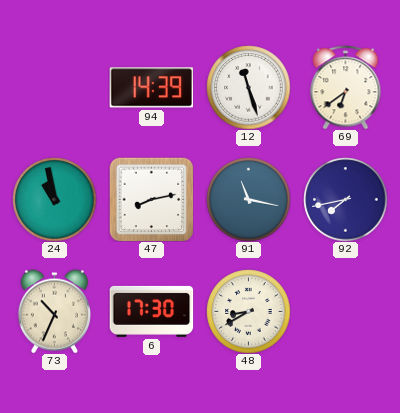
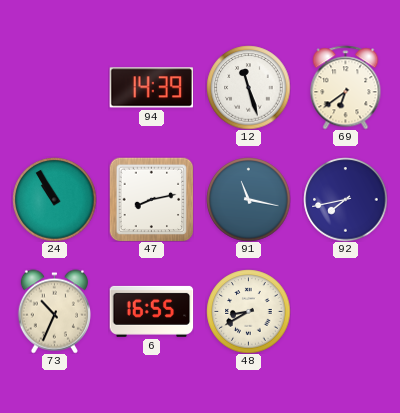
24: 10:58 -> 10:55 (54, 199)
6: 17:30 -> 16:55 (151, 311)
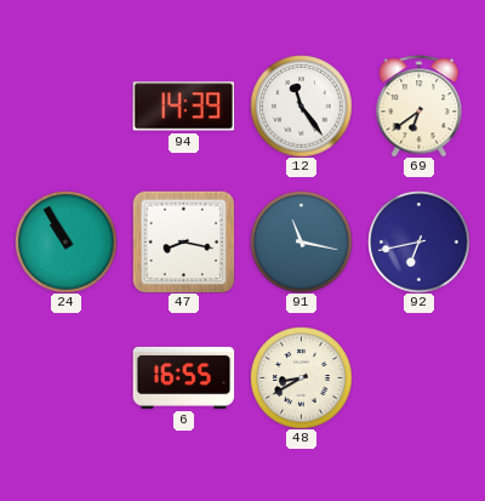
12: 11:27 -> 11:24 (301, 106)
47: 8:13 -> 8:17 (183, 241)
92: 7:43 -> 6:43 (418, 241)
73: 10:34 -> none (54, 311)
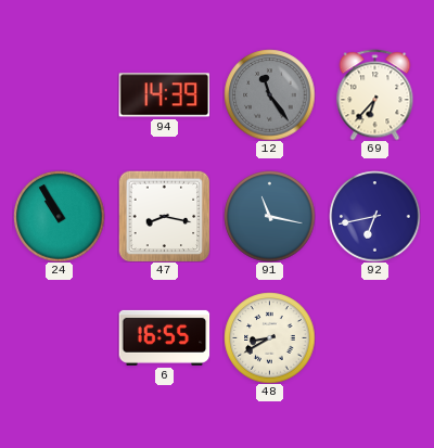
12 dial: white -> grey (269, 94)
69: 6:39 -> 6:37 (375, 94)
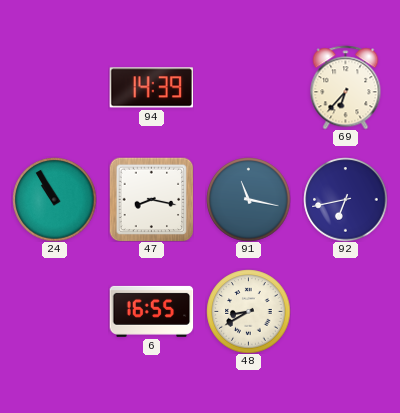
12: 11:24 -> none (269, 94)
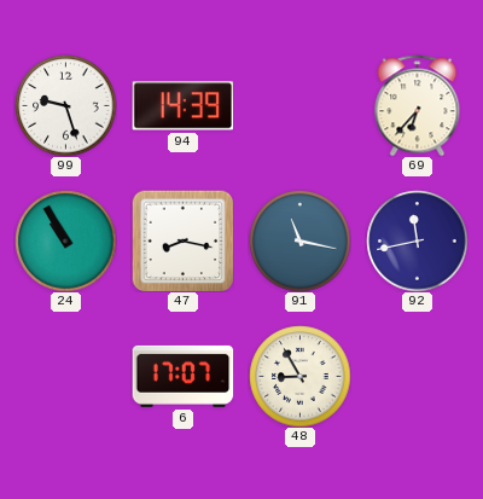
99: none -> 9:27 (65, 105)
92: 6:43 -> 11:43 (417, 240)
6: 16:55 -> 17:07 (182, 376)
48: 8:40 -> 8:55 (299, 376)
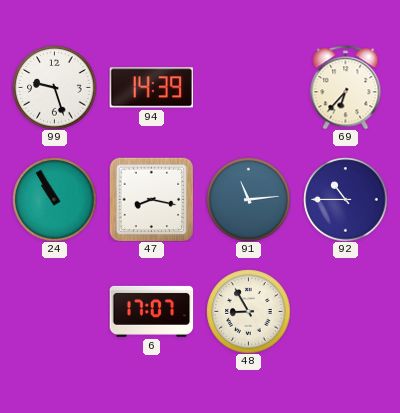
91: 11:17 -> 11:14 (248, 199)
92: 11:43 -> 10:45 (345, 199)
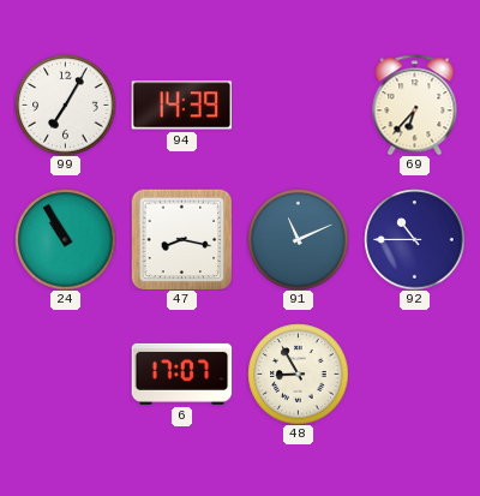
99: 9:27 -> 7:05 (65, 104)
91: 11:14 -> 11:11 (298, 239)
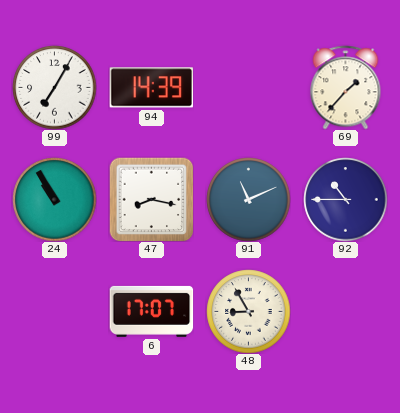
69: 6:37 -> 1:37 (346, 87)
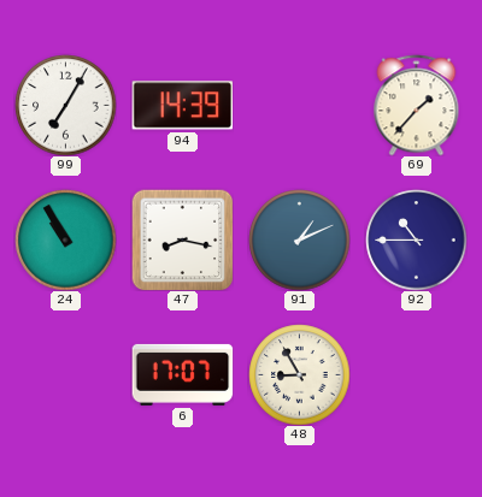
91: 11:11 -> 1:11 (299, 239)
